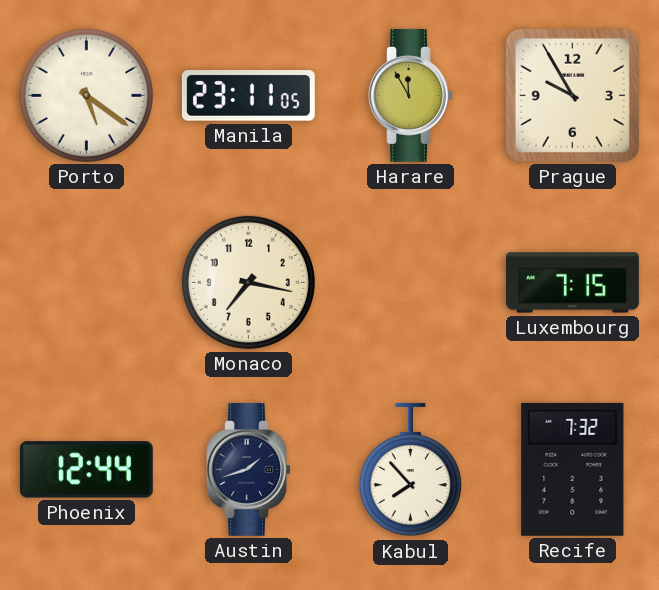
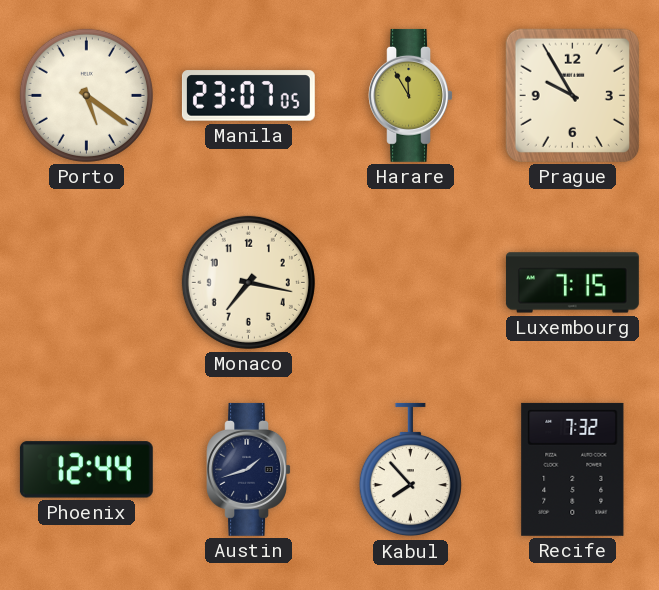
Manila: 23:11 -> 23:07 (248, 96)
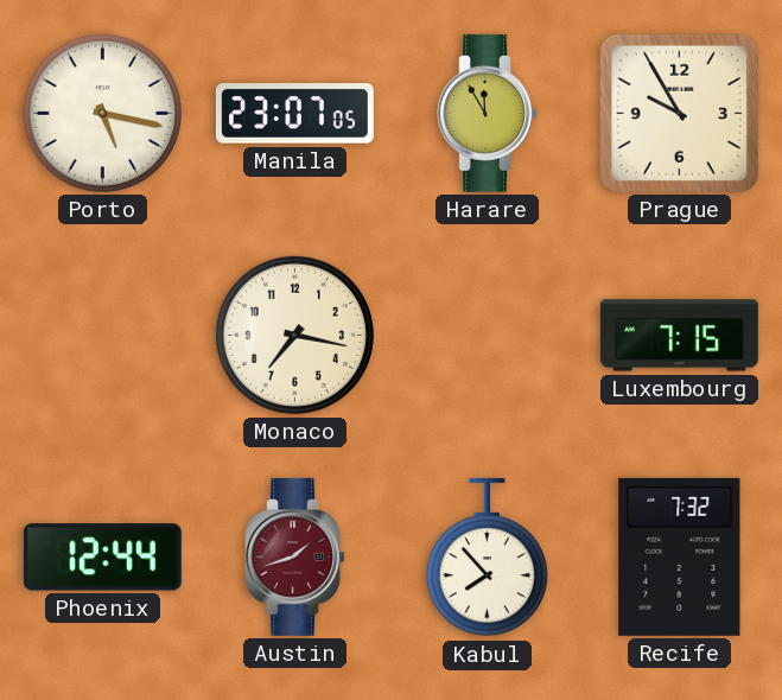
Porto: 5:21 -> 5:17 (102, 113)
Austin dial: navy -> burgundy (294, 556)
